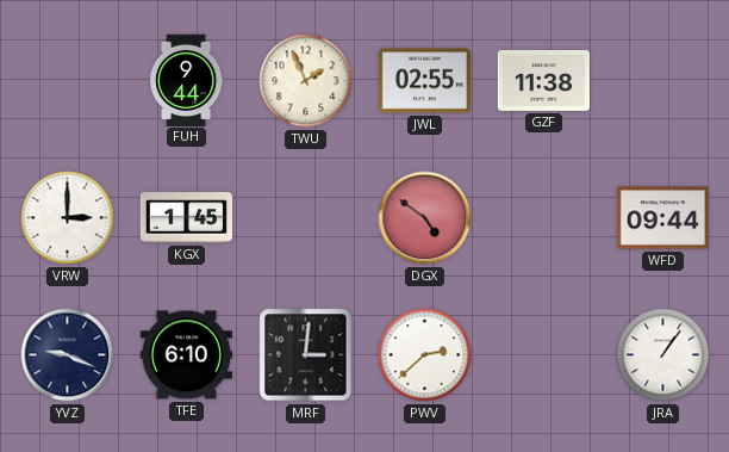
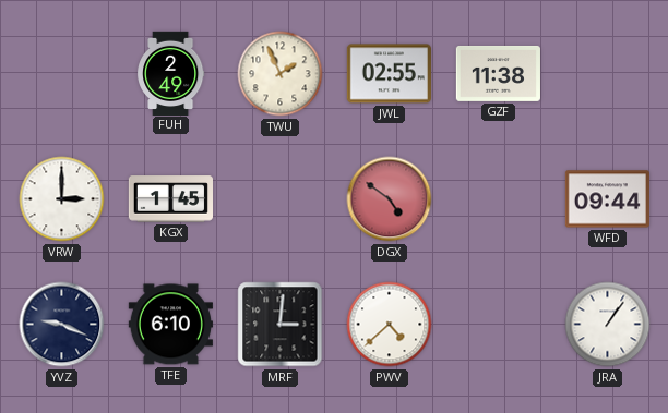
FUH: 9:44 -> 2:49 (171, 73)
PWV: 2:38 -> 4:38 (390, 325)
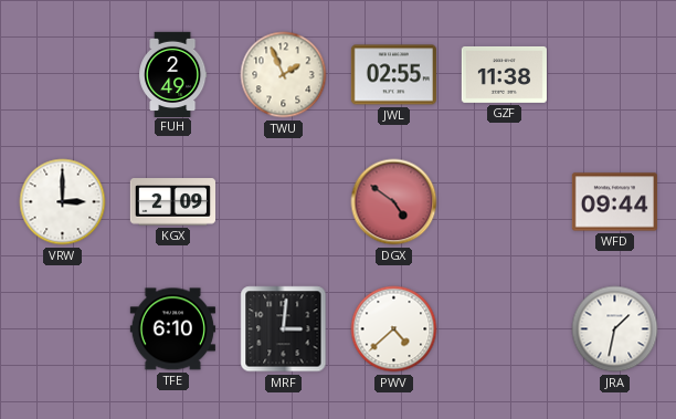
KGX: 1:45 -> 2:09 (172, 202)
YVZ: 9:19 -> none (62, 325)
JRA: 1:06 -> 1:32 (615, 329)
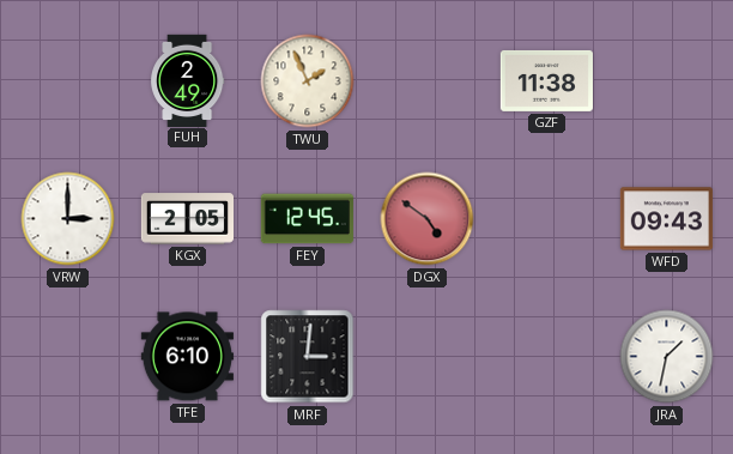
JWL: 02:55 -> none (393, 75)
KGX: 2:09 -> 2:05 (187, 219)
FEY: none -> 12:45 (307, 219)
WFD: 09:44 -> 09:43 (666, 219)
PWV: 4:38 -> none (394, 329)
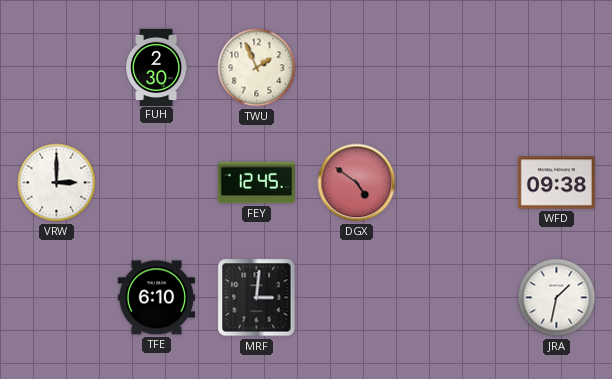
FUH: 2:49 -> 2:30 (157, 67)
GZF: 11:38 -> none (546, 80)
KGX: 2:05 -> none (187, 219)
WFD: 09:43 -> 09:38 (556, 183)
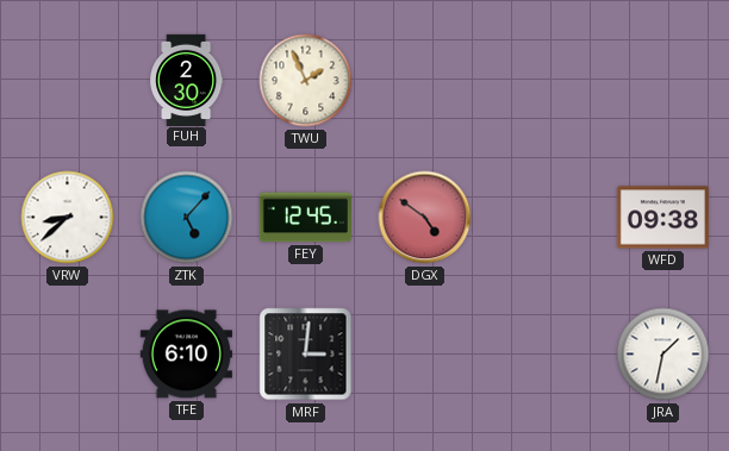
VRW: 3:00 -> 8:38 (68, 218)
ZTK: none -> 5:07 (187, 218)
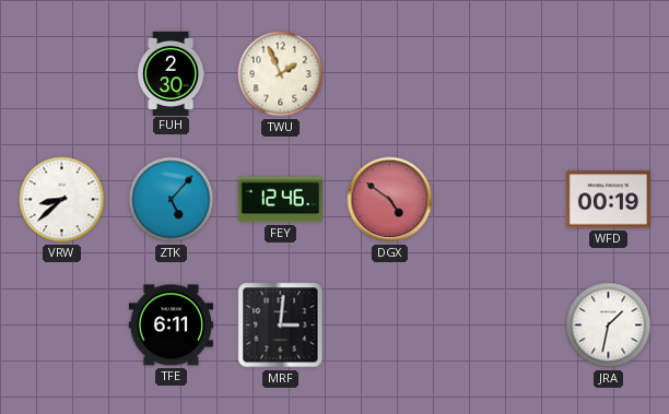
FEY: 12:45 -> 12:46 (280, 200)
WFD: 09:38 -> 00:19 (608, 200)
TFE: 6:10 -> 6:11 (171, 326)
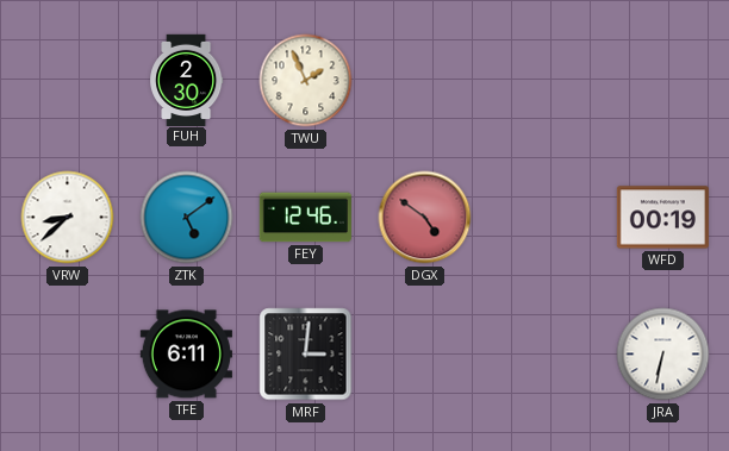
ZTK: 5:07 -> 5:09 (187, 218)
JRA: 1:32 -> 6:32 (663, 355)
